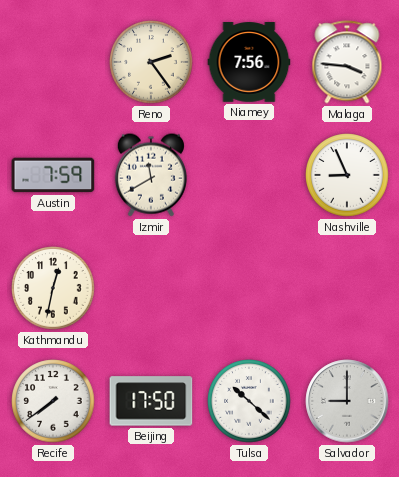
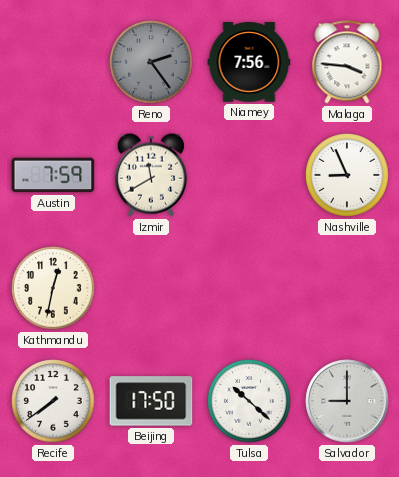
Reno dial: cream -> grey (151, 62)
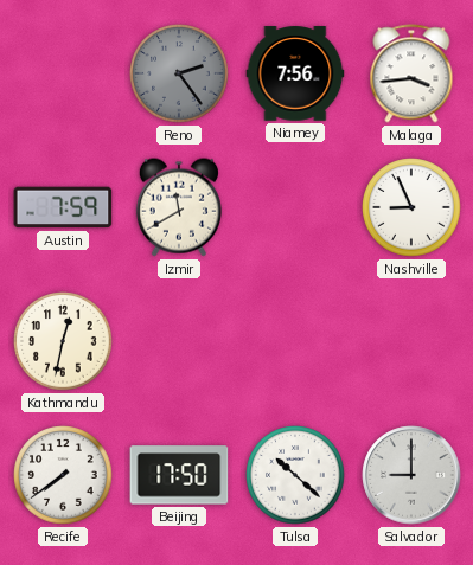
Malaga: 3:46 -> 3:44 (411, 73)
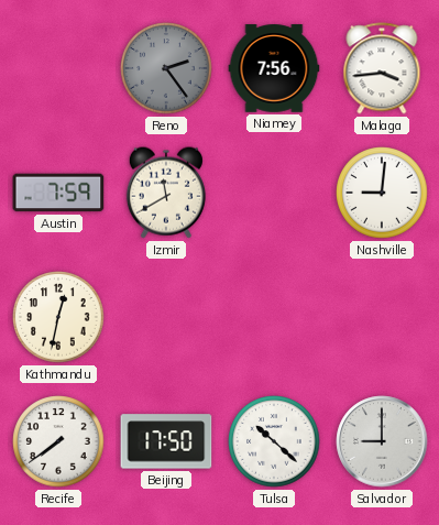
Nashville: 8:56 -> 9:01 (382, 193)
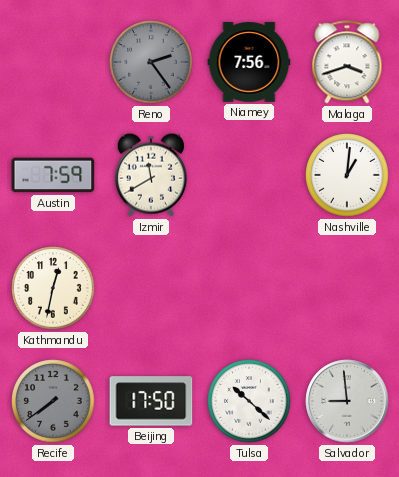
Malaga: 3:44 -> 3:42 (347, 62)
Nashville: 9:01 -> 1:01 (347, 175)
Recife dial: white -> grey (53, 401)
Salvador: 9:00 -> 8:59 (347, 401)
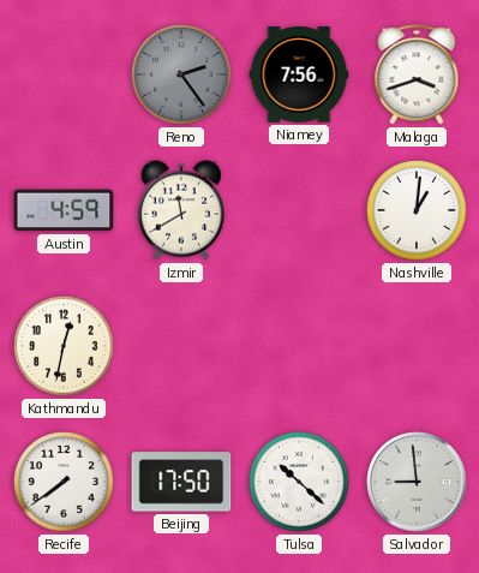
Austin: 7:59 -> 4:59 (64, 210)
Recife dial: grey -> white (64, 482)
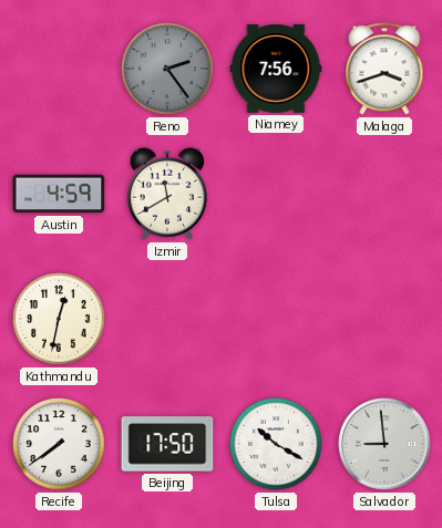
Nashville: 1:01 -> none (417, 210)
Tulsa: 10:22 -> 10:20 (276, 444)
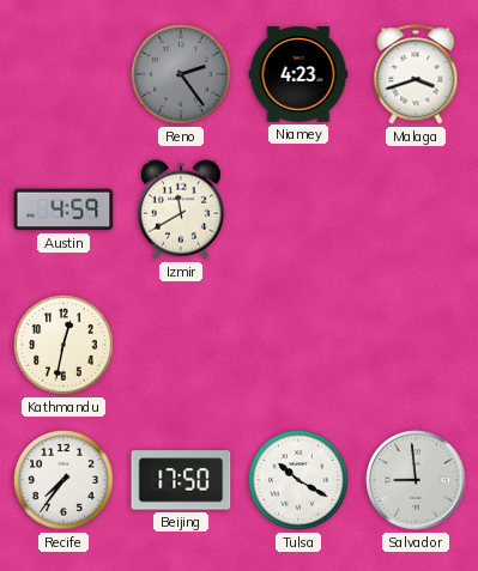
Niamey: 7:56 -> 4:23 (298, 74)
Recife: 7:39 -> 7:36 (63, 480)
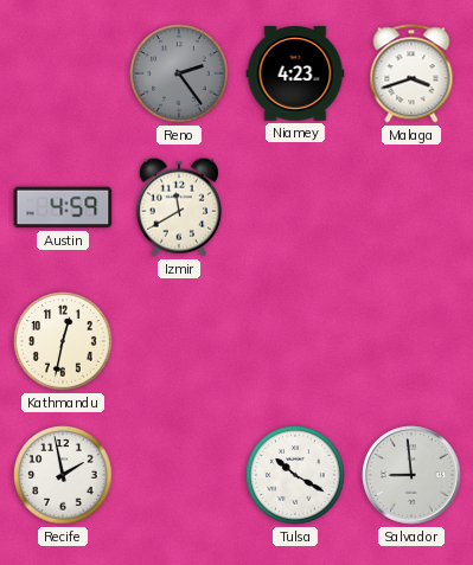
Recife: 7:36 -> 1:58 (63, 475)
Beijing: 17:50 -> none (181, 480)
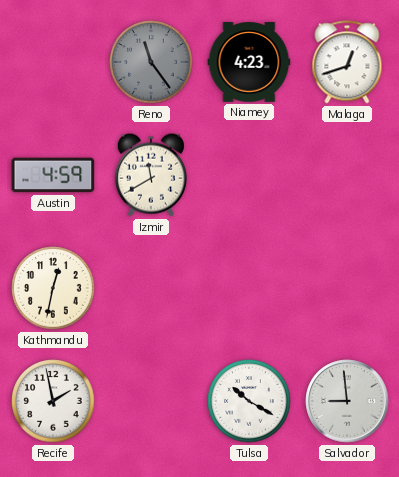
Reno: 2:24 -> 11:24 (151, 62)
Malaga: 3:42 -> 12:42 (347, 62)
